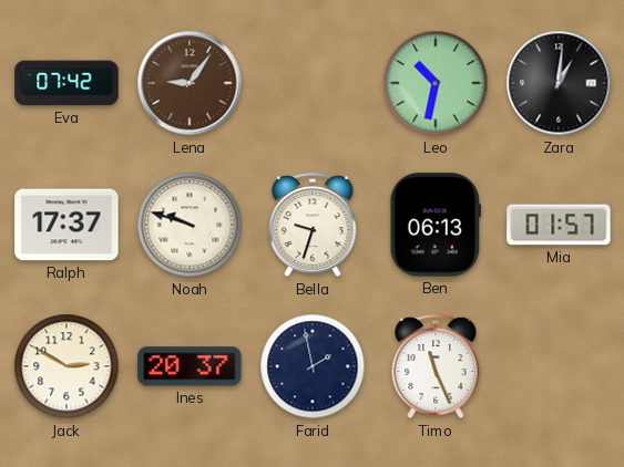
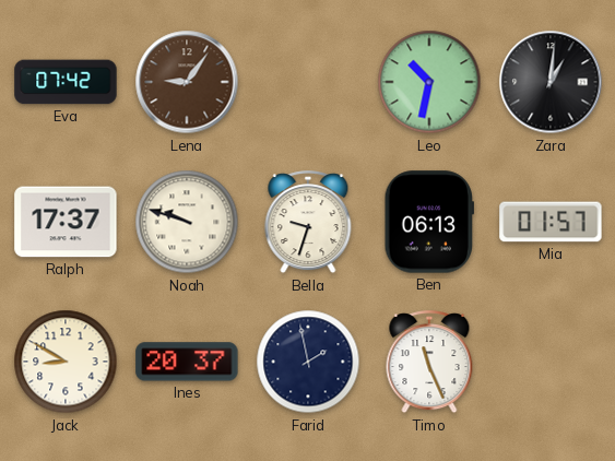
Jack: 2:50 -> 8:50 (66, 362)
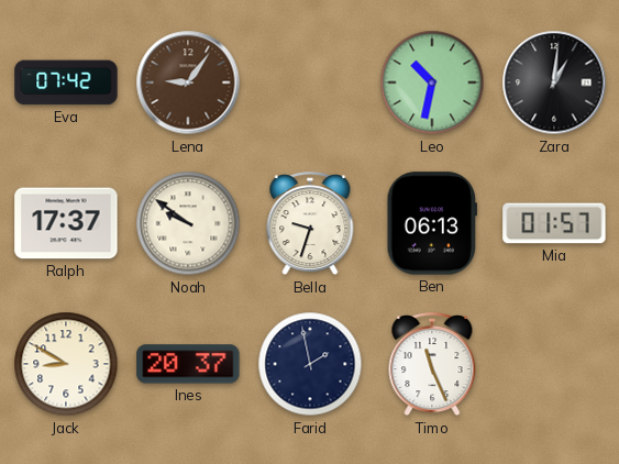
Noah: 9:48 -> 9:51 (188, 223)
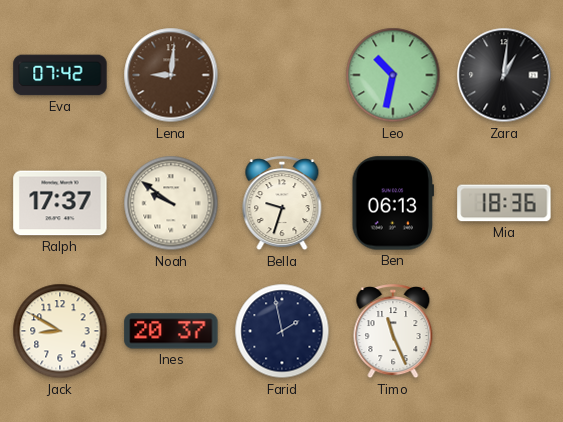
Lena: 9:06 -> 9:01 (171, 75)
Mia: 01:57 -> 18:36 (504, 203)
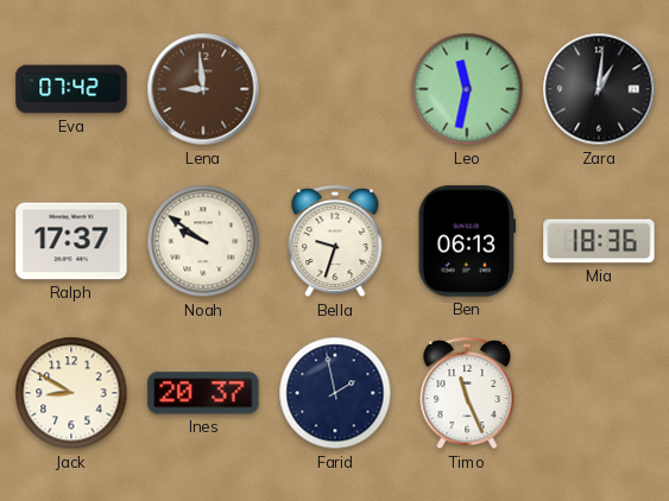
Lena: 9:01 -> 8:59 (203, 89)
Leo: 10:32 -> 11:32 (467, 89)
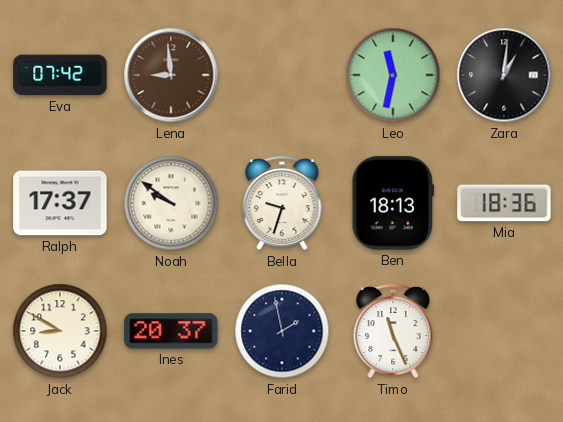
Ben: 06:13 -> 18:13 (392, 203)
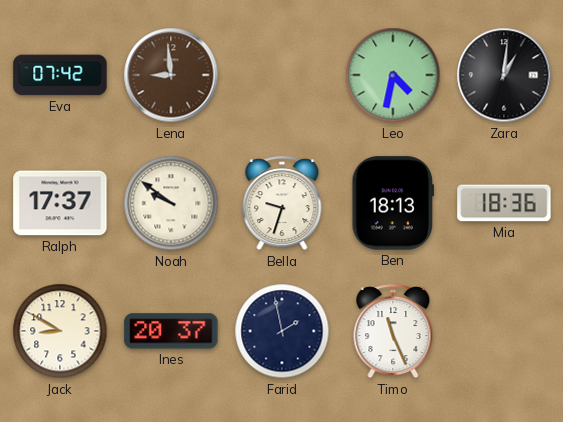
Leo: 11:32 -> 4:32 (393, 75)
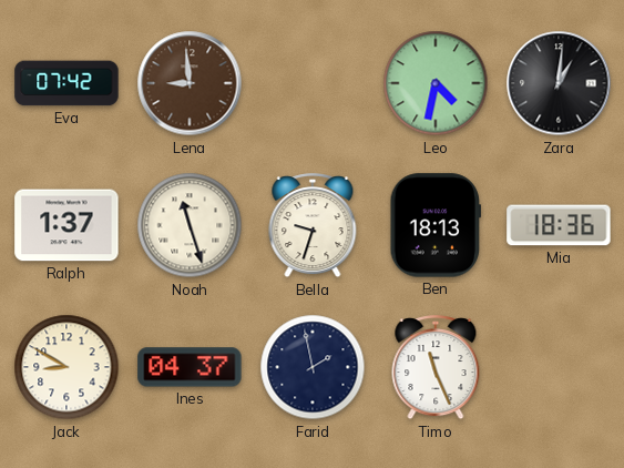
Ralph: 17:37 -> 1:37 (67, 225)
Noah: 9:51 -> 11:27 (190, 225)
Ines: 20:37 -> 04:37 (190, 367)
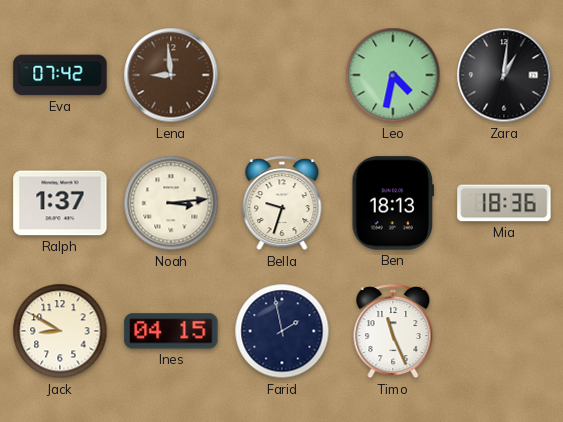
Noah: 11:27 -> 3:14 (171, 203)
Ines: 04:37 -> 04:15 (171, 331)
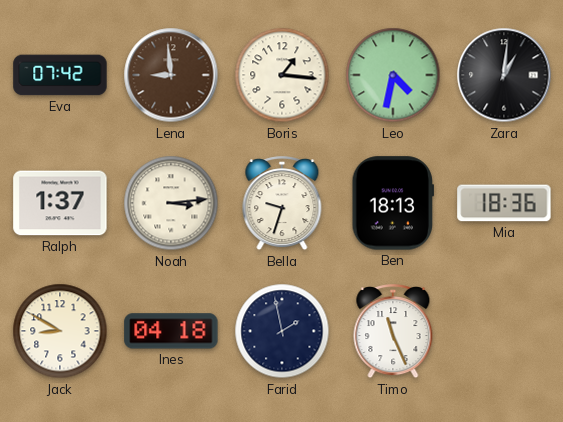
Boris: none -> 1:16 (282, 75)
Ines: 04:15 -> 04:18 (171, 331)
